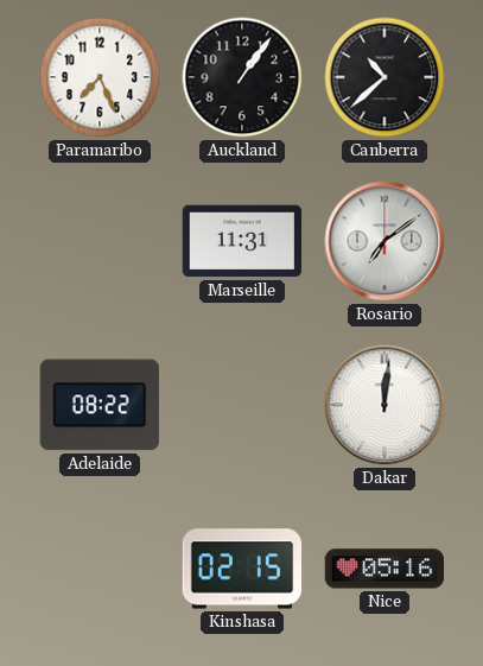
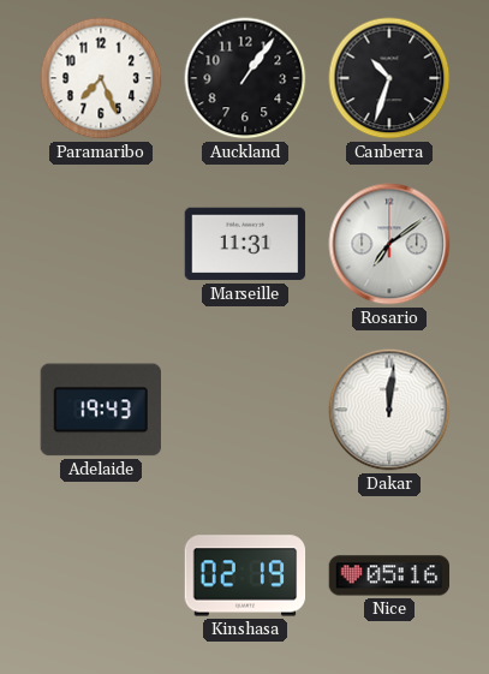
Canberra: 10:38 -> 10:33 (389, 78)
Adelaide: 08:22 -> 19:43 (101, 410)
Kinshasa: 02:15 -> 02:19 (245, 575)
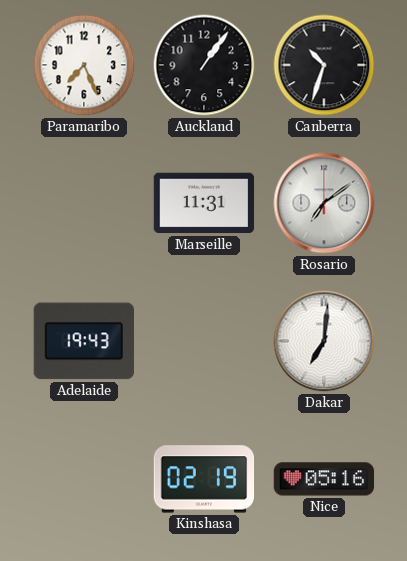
Dakar: 12:01 -> 7:01 (324, 341)
